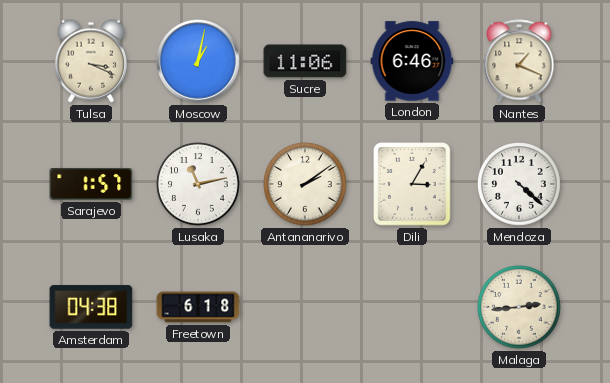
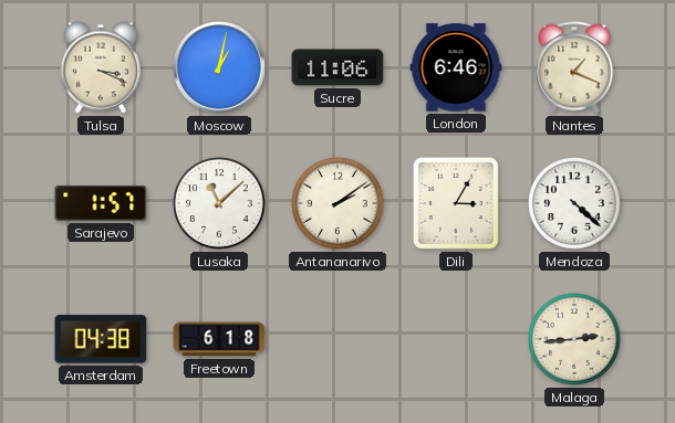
Lusaka: 11:13 -> 11:08 (219, 203)
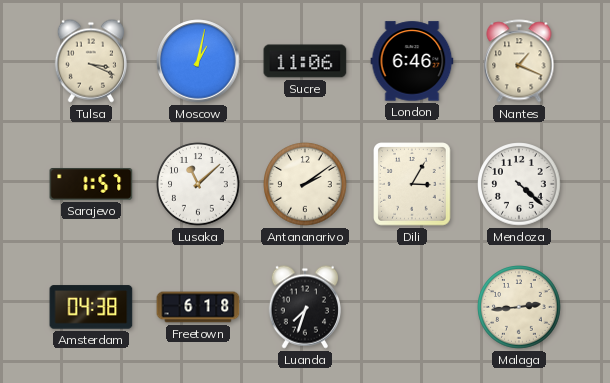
Luanda: none -> 7:33 (305, 307)
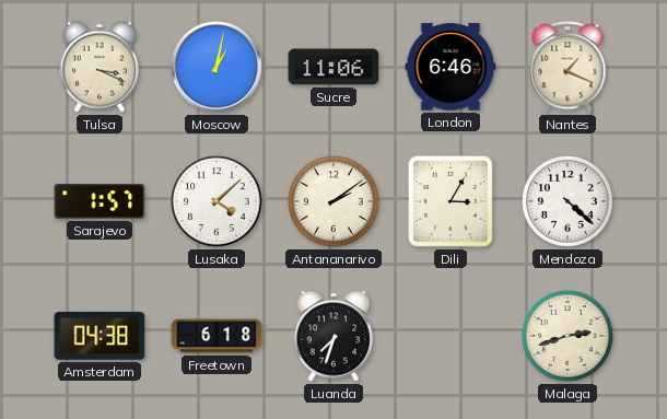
Lusaka: 11:08 -> 4:08 (217, 201)
Malaga: 2:44 -> 2:42 (567, 336)
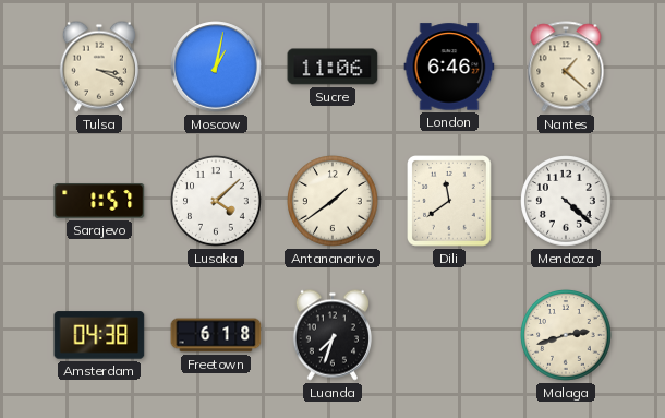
Nantes: 1:19 -> 1:22 (566, 67)
Antananarivo: 2:09 -> 1:39 (332, 201)
Dili: 3:05 -> 11:39 (450, 201)
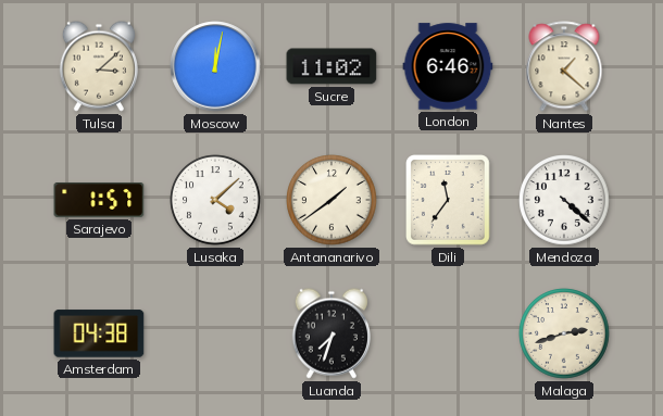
Tulsa: 3:19 -> 3:08 (99, 66)
Moscow: 1:02 -> 12:02 (215, 66)
Sucre: 11:06 -> 11:02 (331, 66)
Dili: 11:39 -> 11:36 (449, 200)
Freetown: 6:18 -> none (216, 335)
